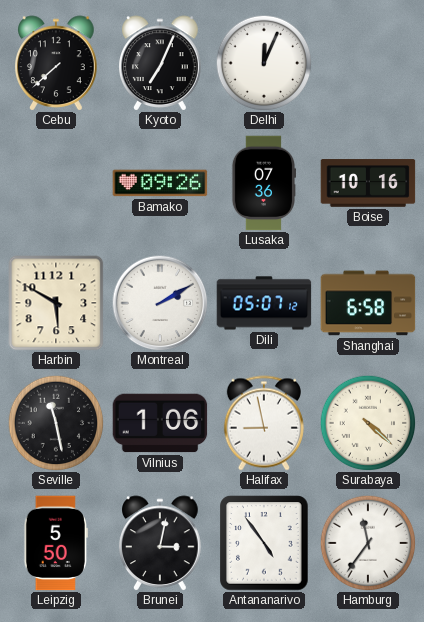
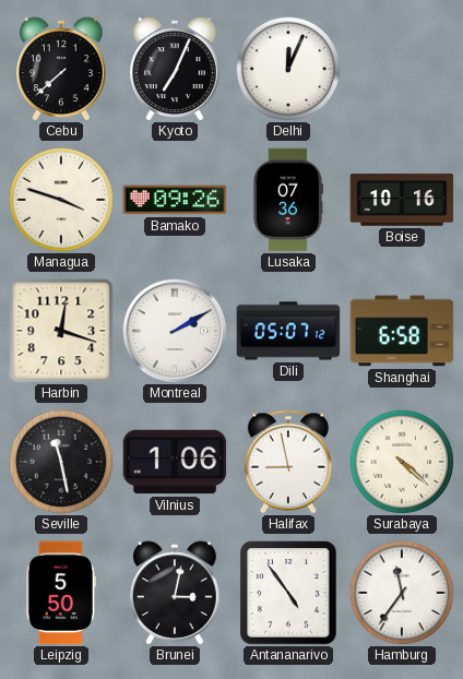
Managua: none -> 3:48 (61, 200)
Harbin: 5:50 -> 12:18 (61, 331)
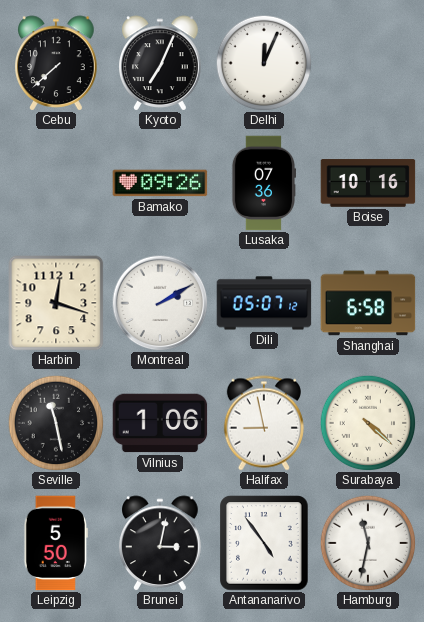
Managua: 3:48 -> none (61, 200)
Hamburg: 11:36 -> 11:32 (368, 543)
